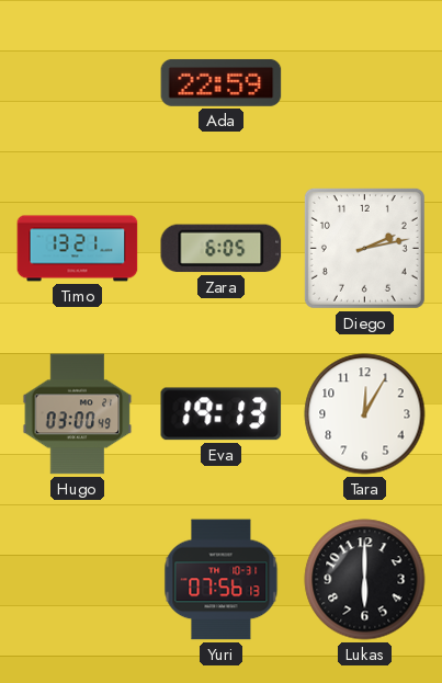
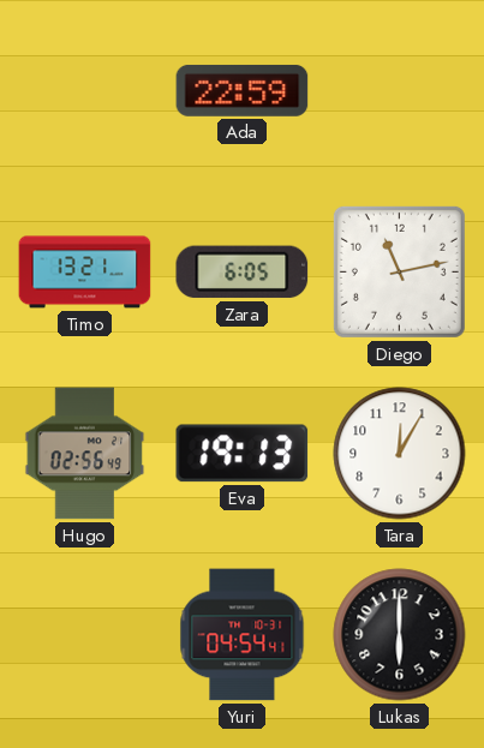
Diego: 2:13 -> 11:13 (399, 271)
Hugo: 03:00 -> 02:56 (85, 454)
Yuri: 07:56 -> 04:54 (243, 635)
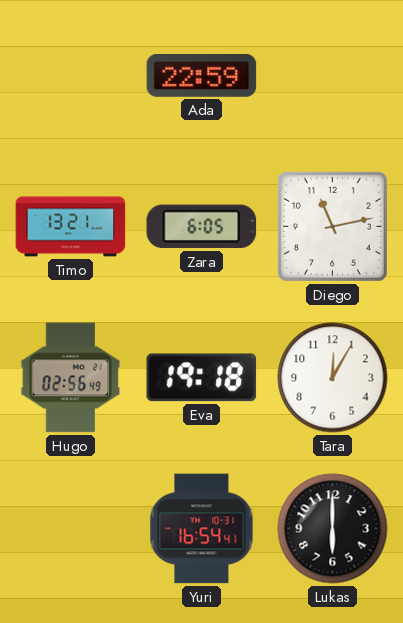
Eva: 19:13 -> 19:18 (202, 378)
Yuri: 04:54 -> 16:54 (202, 529)
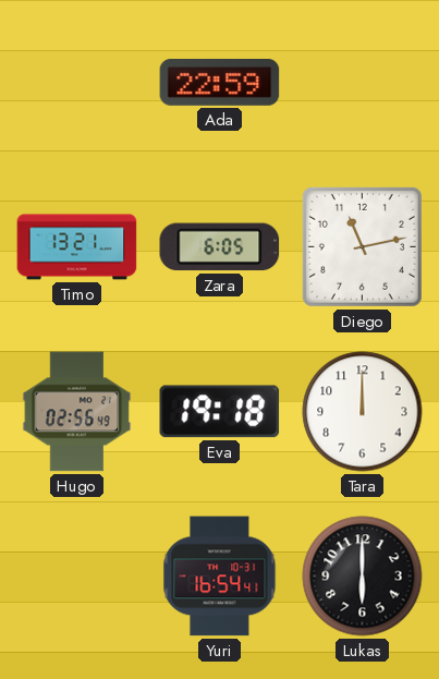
Tara: 12:05 -> 12:00 (363, 412)
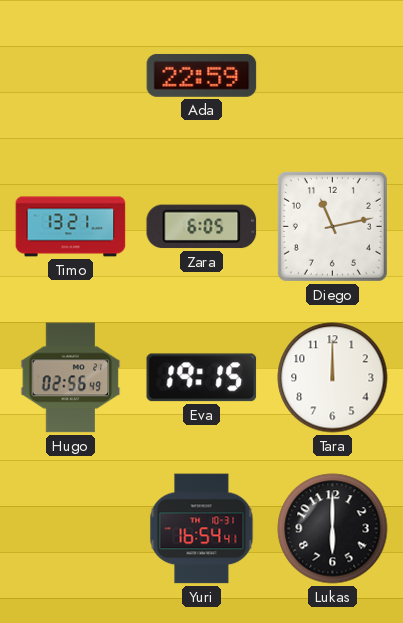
Eva: 19:18 -> 19:15 (202, 378)
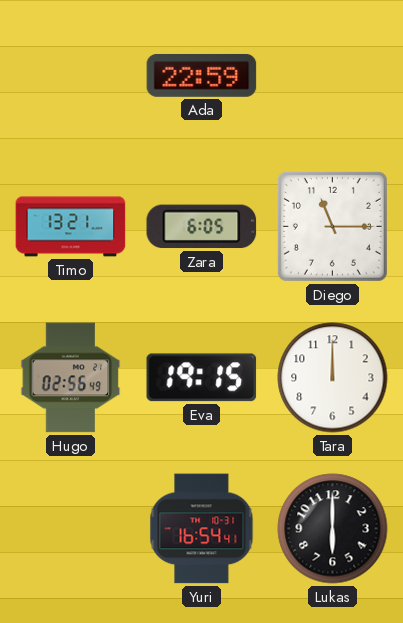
Diego: 11:13 -> 11:15 (332, 226)
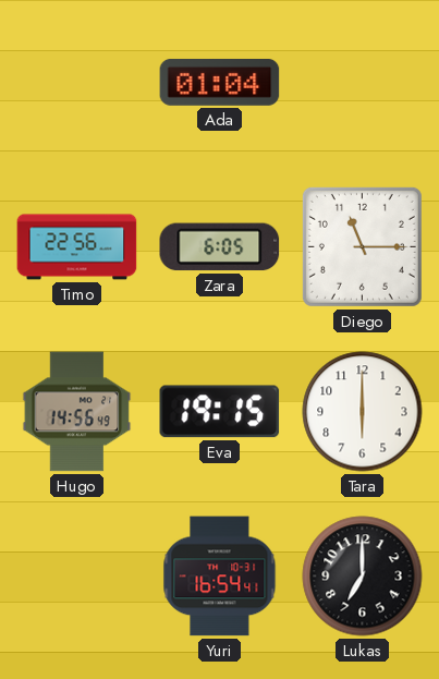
Ada: 22:59 -> 01:04 (220, 82)
Timo: 13:21 -> 22:56 (77, 247)
Hugo: 02:56 -> 14:56 (77, 412)
Tara: 12:00 -> 6:00 (363, 412)
Lukas: 6:00 -> 7:00 (363, 577)
